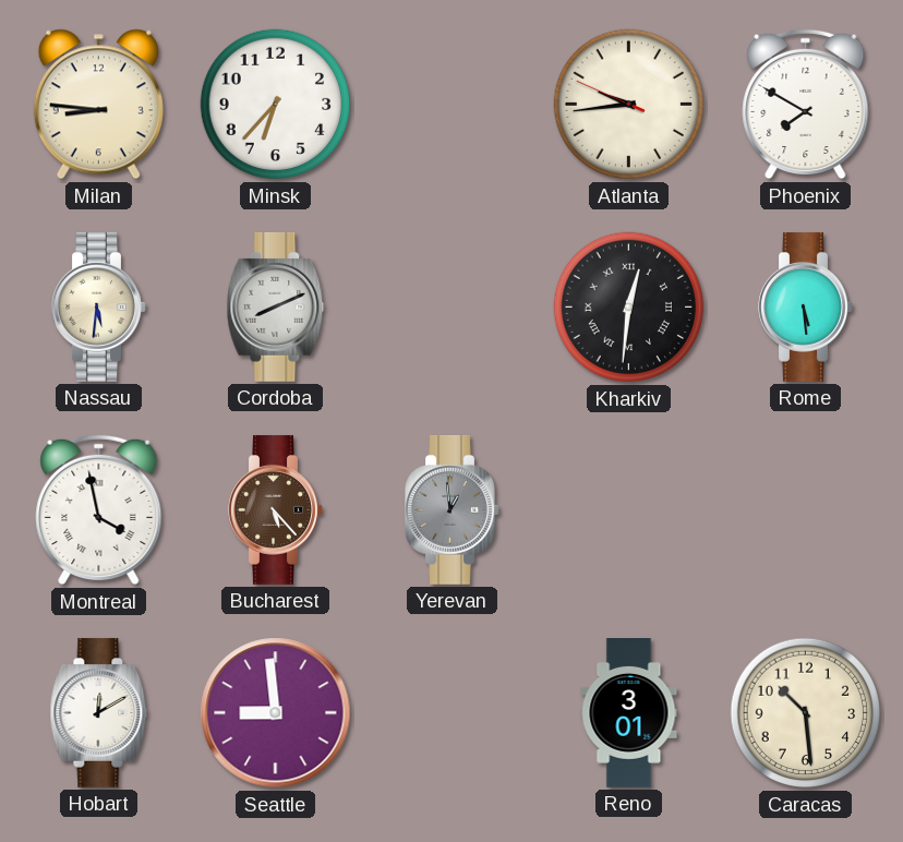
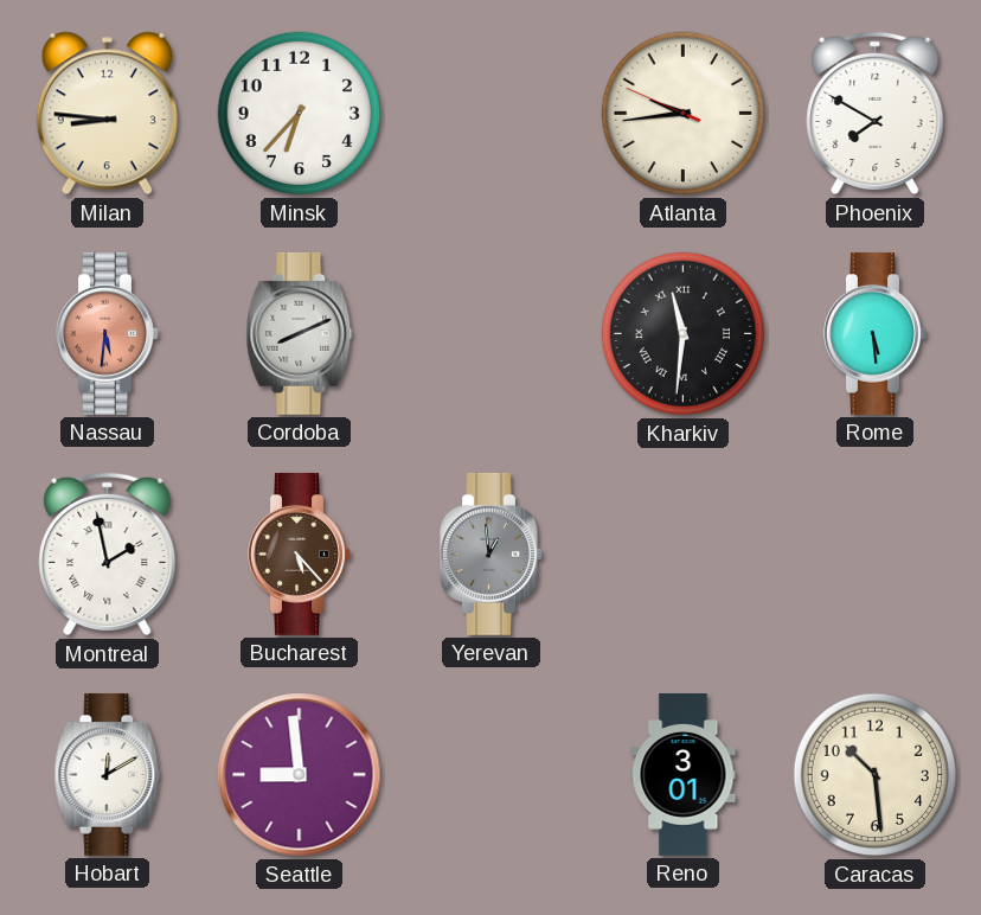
Nassau dial: cream -> salmon (108, 333)
Kharkiv: 12:31 -> 11:31 (684, 334)
Montreal: 3:58 -> 1:58 (108, 555)
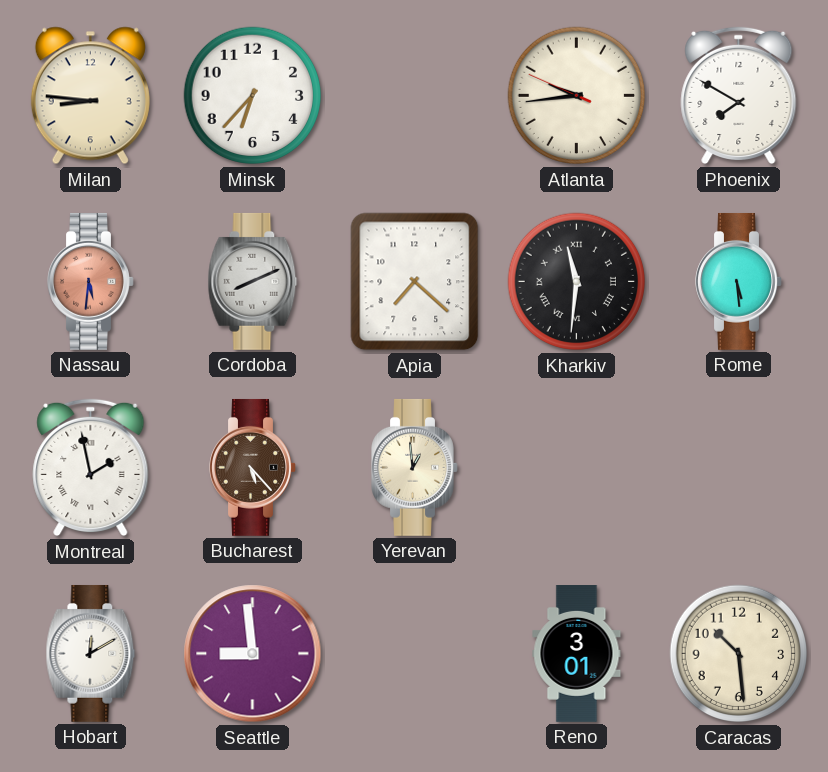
Apia: none -> 7:22 (415, 282)
Yerevan dial: grey -> cream (415, 467)
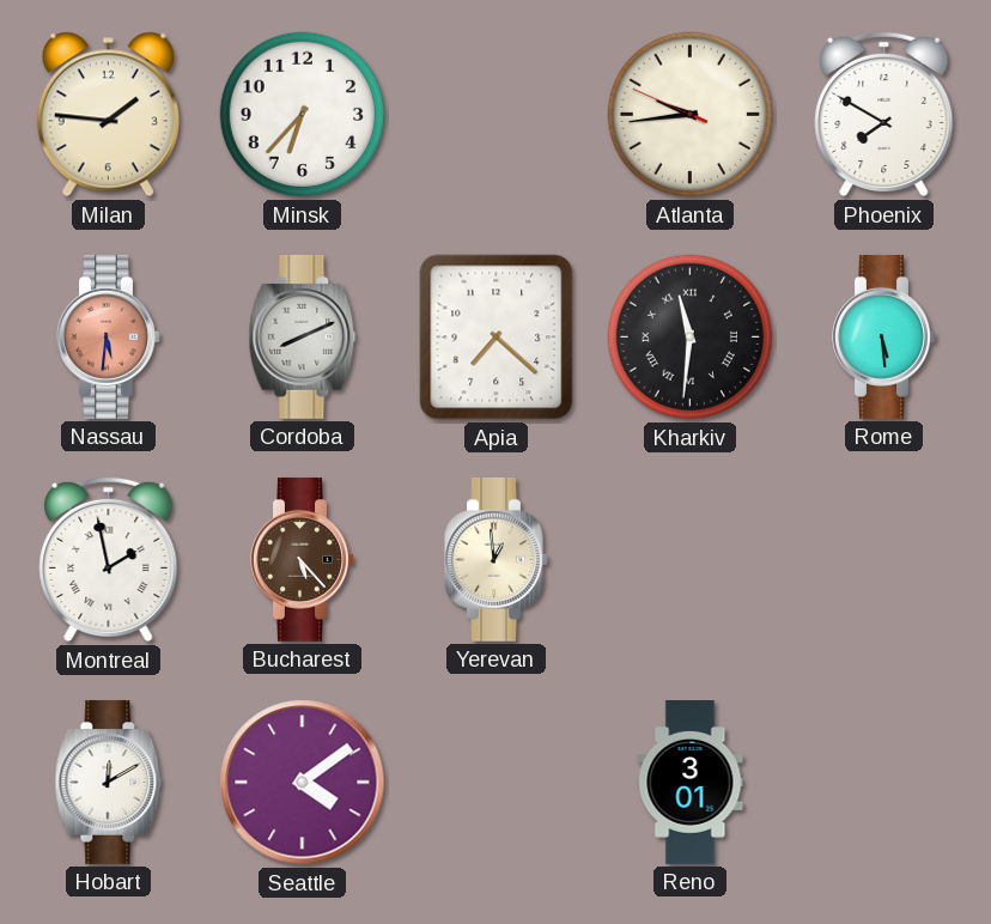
Milan: 8:46 -> 1:46 (108, 115)
Seattle: 8:59 -> 4:09 (303, 783)
Caracas: 10:29 -> none (739, 654)
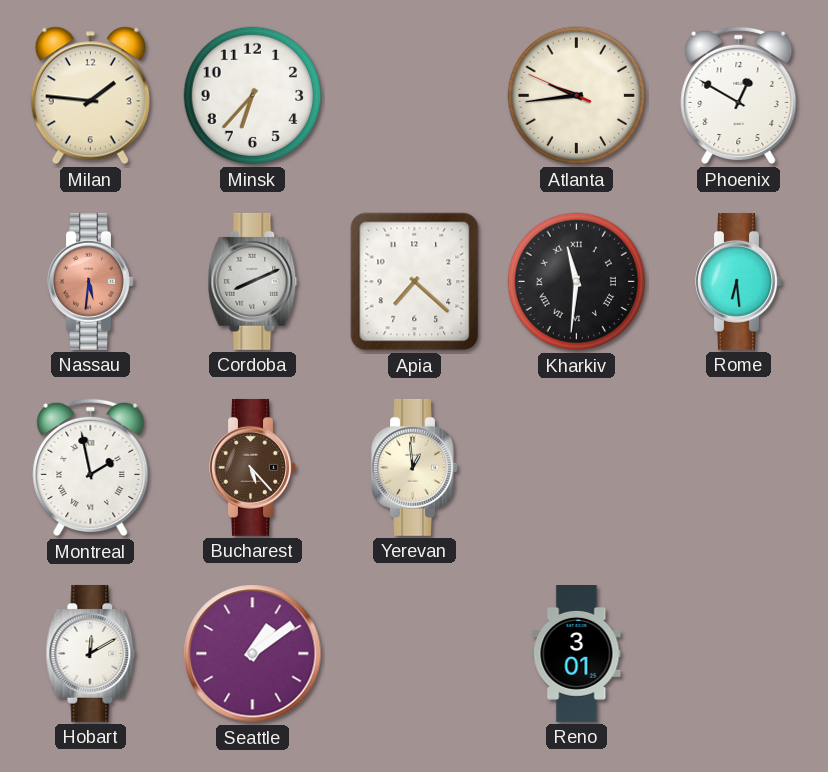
Phoenix: 7:50 -> 12:50 (739, 96)
Rome: 5:29 -> 6:29 (739, 281)
Seattle: 4:09 -> 1:09 (253, 654)
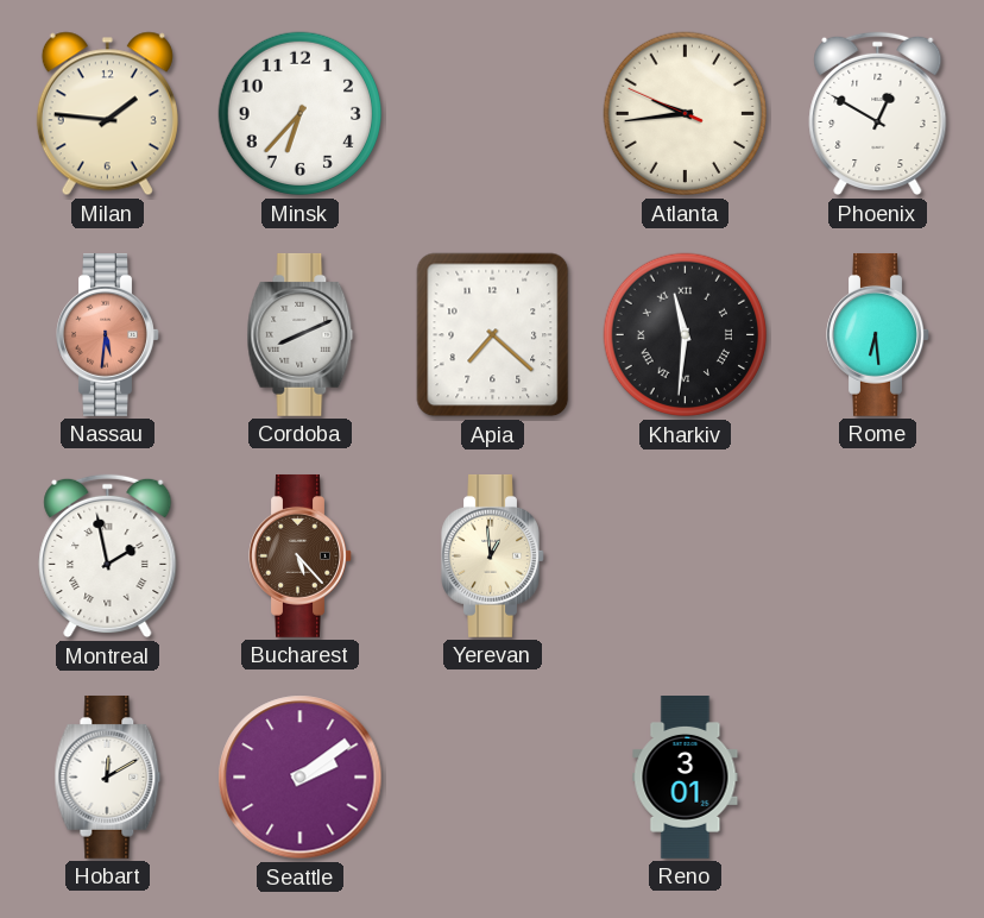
Seattle: 1:09 -> 2:09 (301, 778)
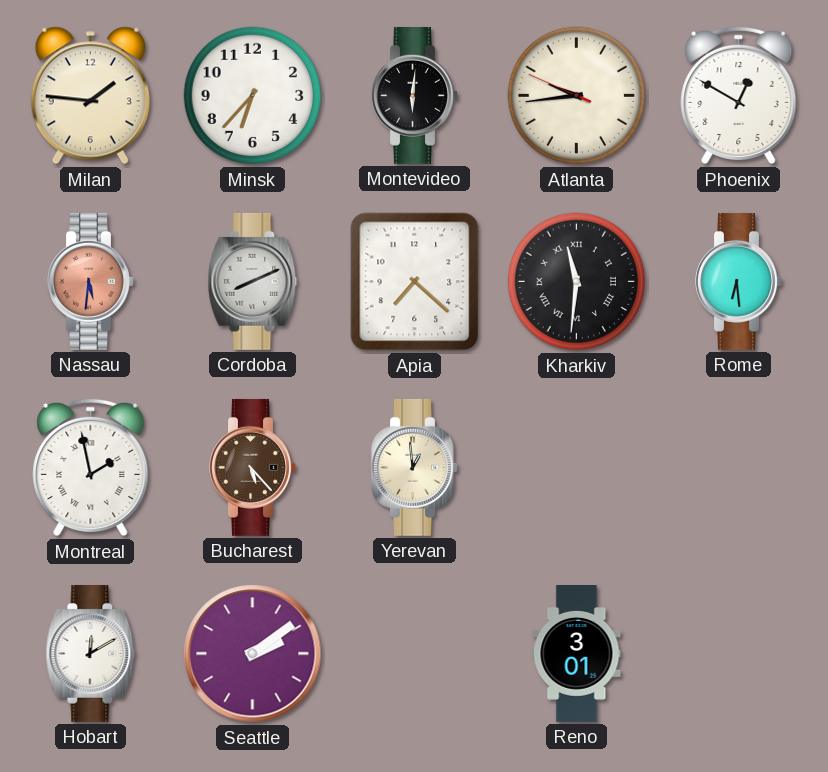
Montevideo: none -> 6:01 (415, 95)
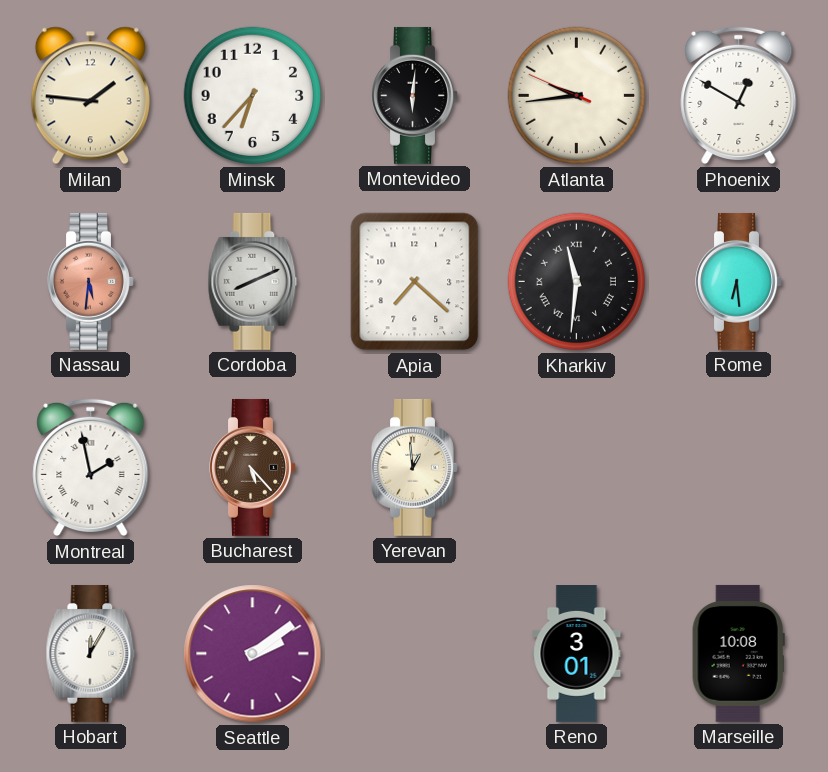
Hobart: 12:10 -> 12:05 (91, 653)
Marseille: none -> 10:08 (738, 653)
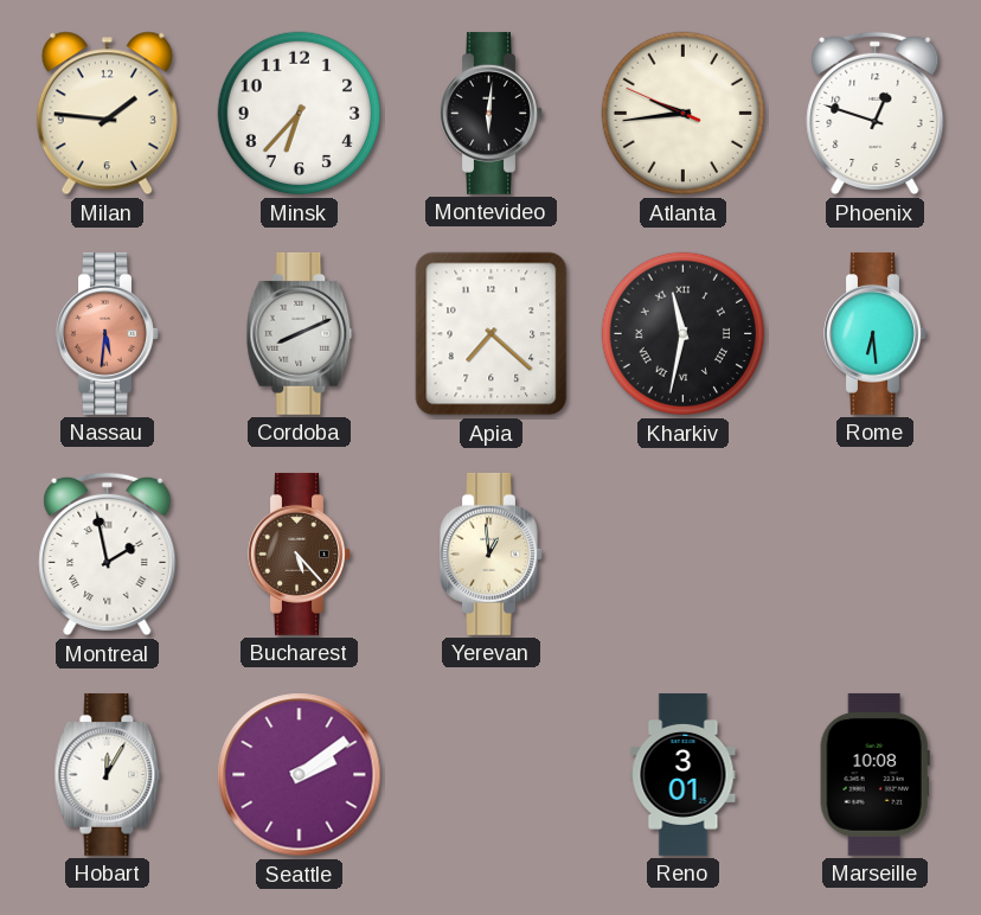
Phoenix: 12:50 -> 12:48 (876, 114)
Kharkiv: 11:31 -> 11:32 (684, 334)
